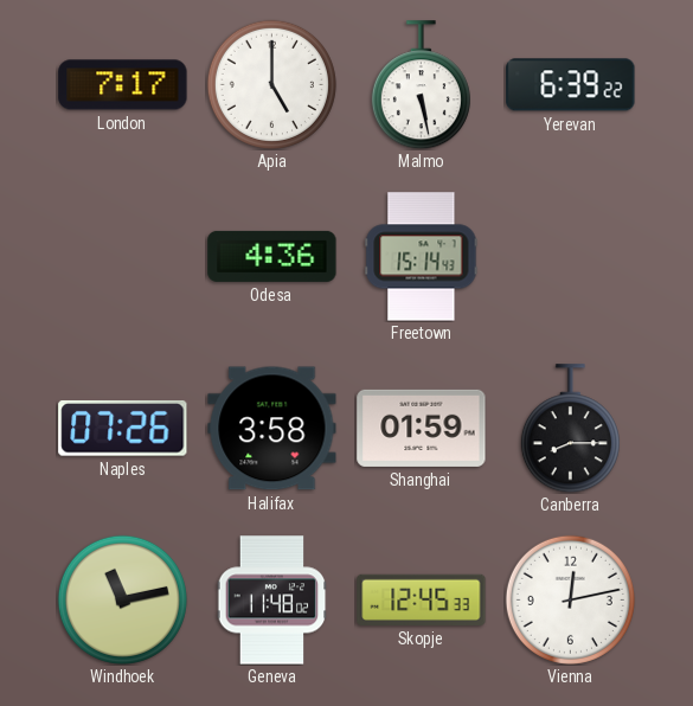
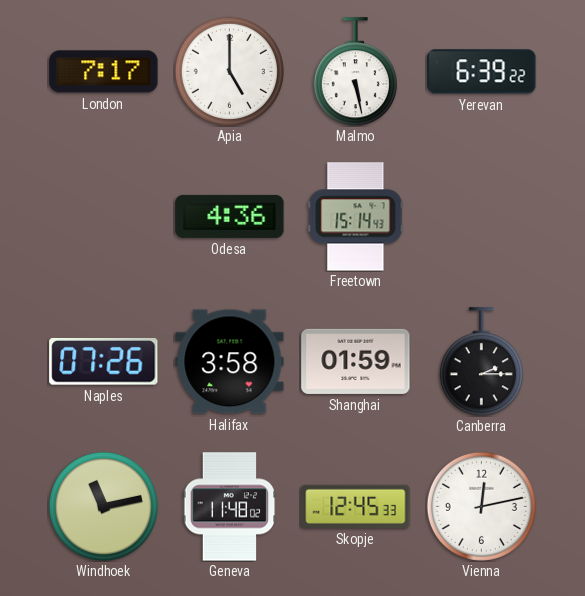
Canberra: 8:15 -> 2:15 (481, 362)
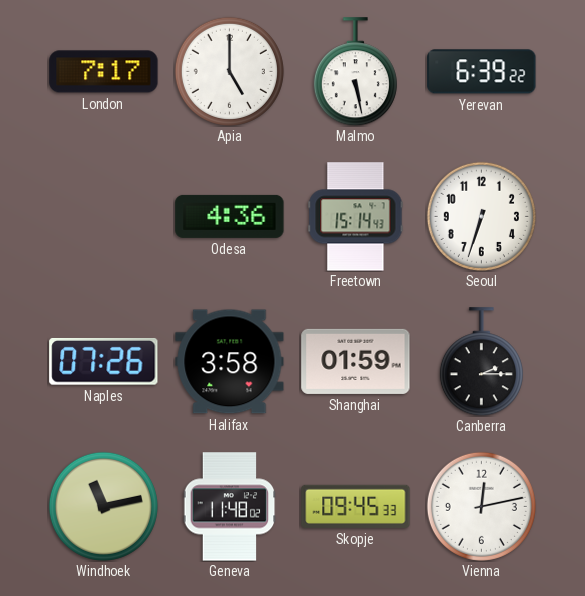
Seoul: none -> 6:33 (481, 216)
Skopje: 12:45 -> 09:45 (356, 506)
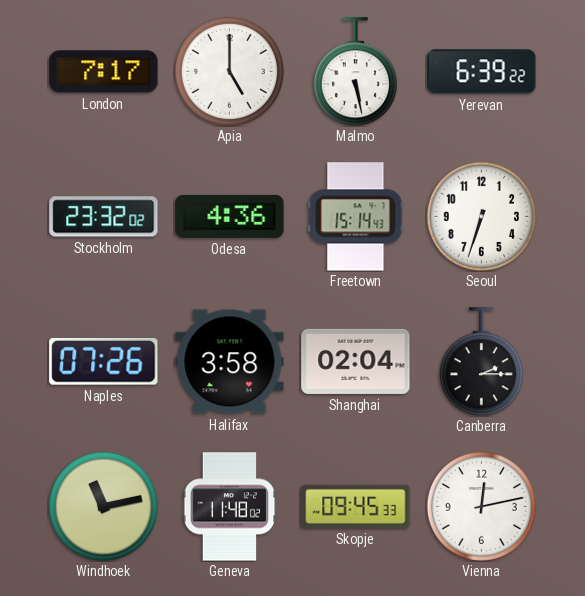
Stockholm: none -> 23:32 (104, 217)
Shanghai: 01:59 -> 02:04 (356, 361)
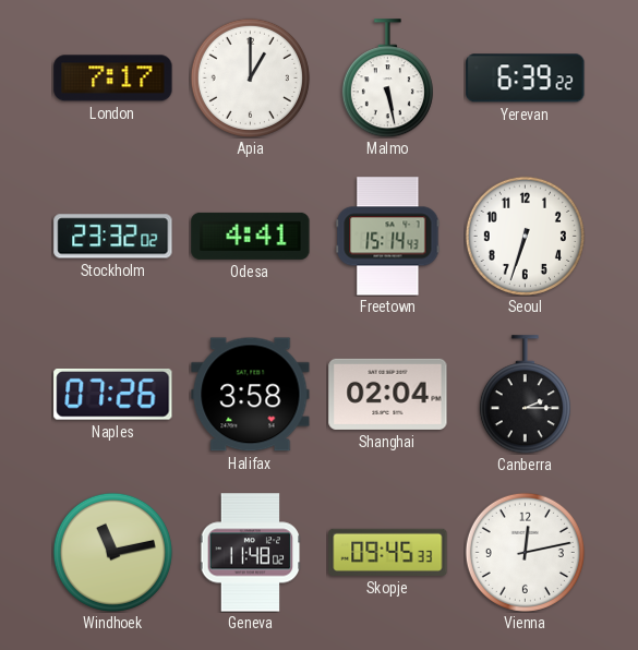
Apia: 5:00 -> 1:00 (250, 77)
Odesa: 4:36 -> 4:41 (251, 236)
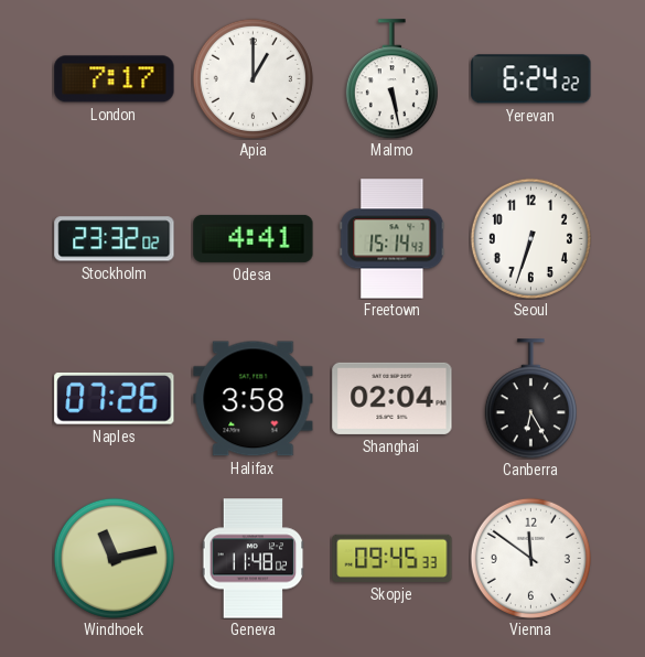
Yerevan: 6:39 -> 6:24 (531, 79)
Canberra: 2:15 -> 6:25 (530, 399)
Vienna: 12:13 -> 11:51 (530, 558)
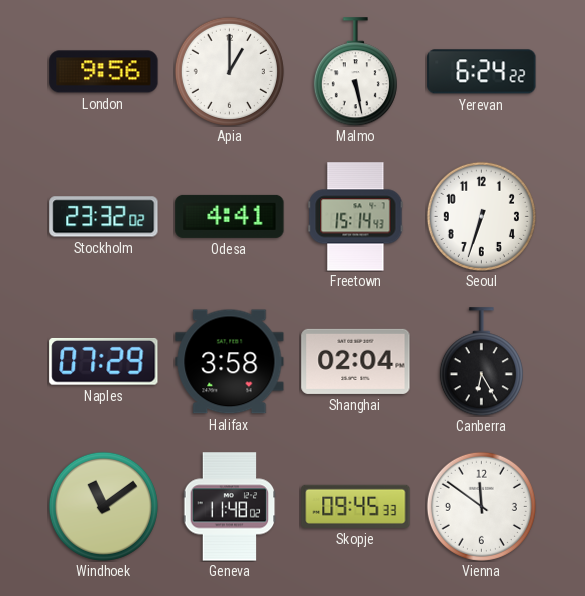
London: 7:17 -> 9:56 (104, 72)
Naples: 07:26 -> 07:29 (104, 361)
Windhoek: 11:13 -> 11:09 (103, 506)
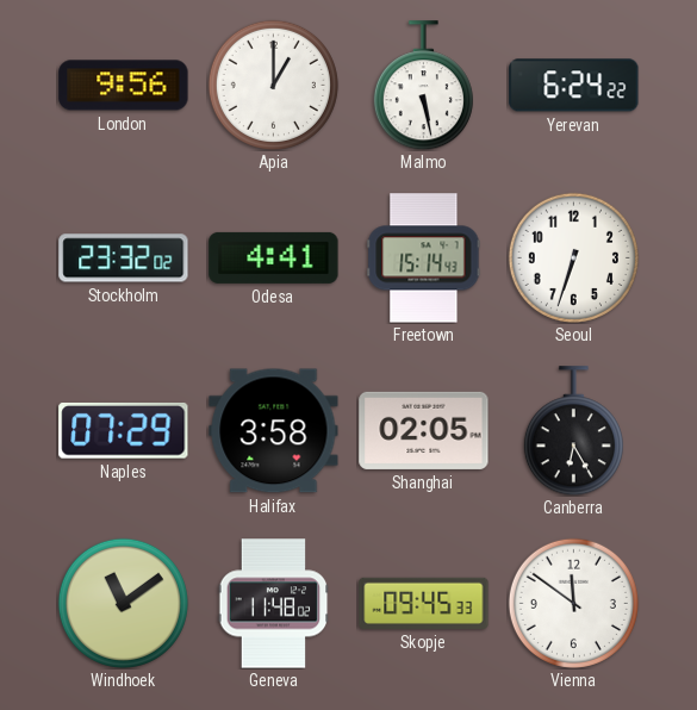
Shanghai: 02:04 -> 02:05 (424, 430)
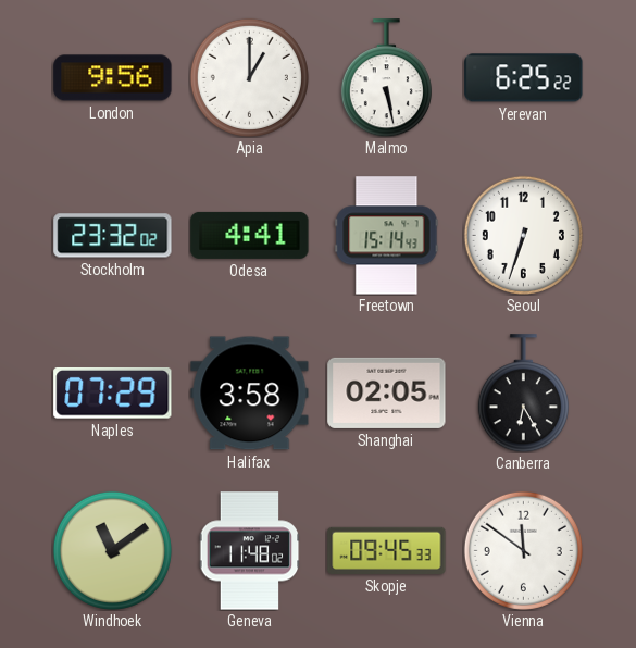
Yerevan: 6:24 -> 6:25 (524, 78)
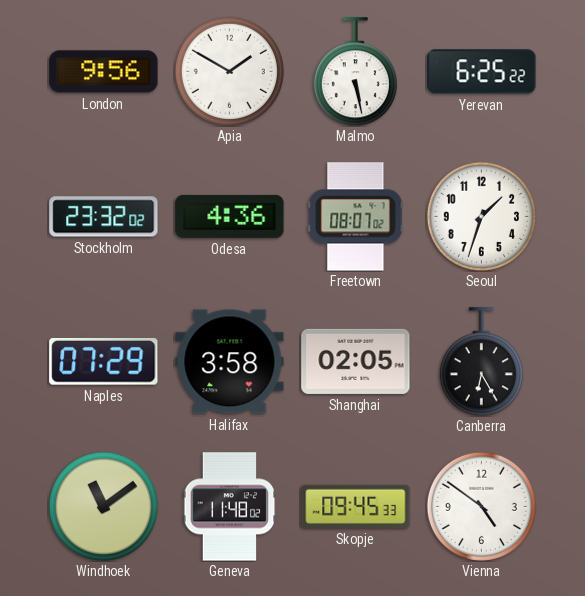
Apia: 1:00 -> 1:50 (229, 71)
Odesa: 4:41 -> 4:36 (230, 216)
Freetown: 15:14 -> 08:07 (356, 217)
Seoul: 6:33 -> 1:33 (481, 216)
Vienna: 11:51 -> 4:51 (481, 506)
